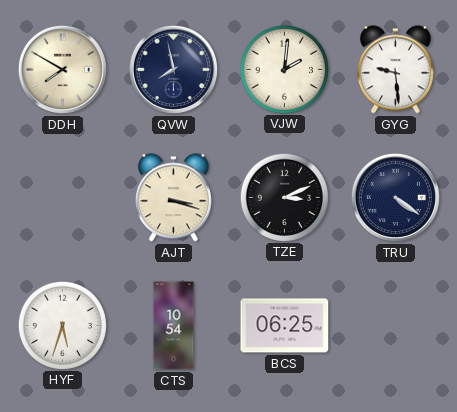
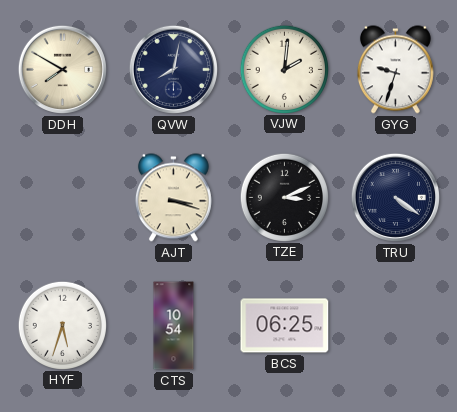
QVW: 7:58 -> 8:02 (173, 69)
GYG: 9:29 -> 9:33 (395, 70)
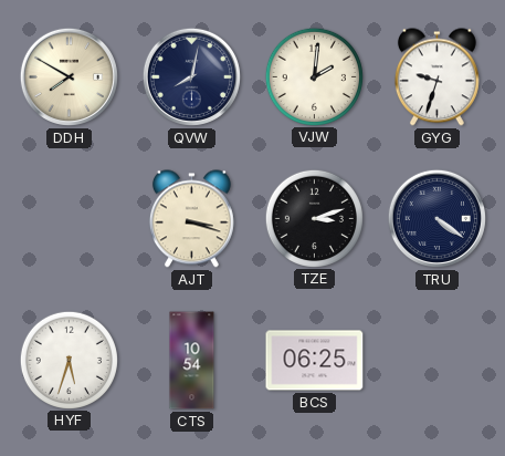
TZE: 3:11 -> 3:12 (314, 218)
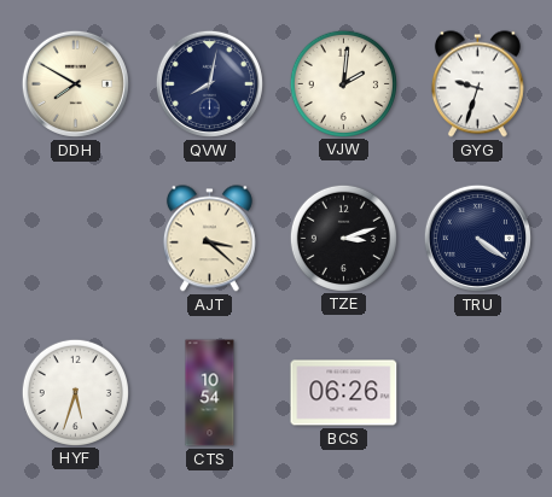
AJT: 3:18 -> 3:22 (209, 239)
BCS: 06:25 -> 06:26 (344, 393)
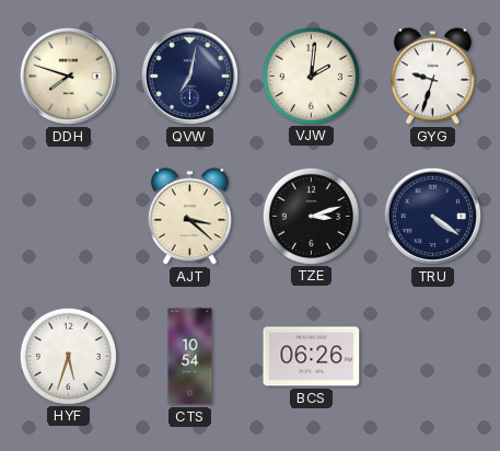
DDH: 7:50 -> 7:48 (68, 76)
QVW: 8:02 -> 7:02 (189, 76)
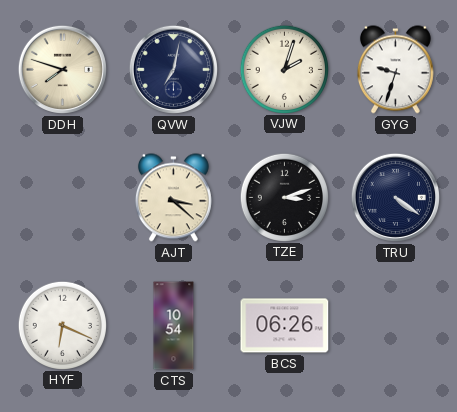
VJW: 2:01 -> 2:03 (284, 69)
HYF: 5:33 -> 6:19 (62, 325)
